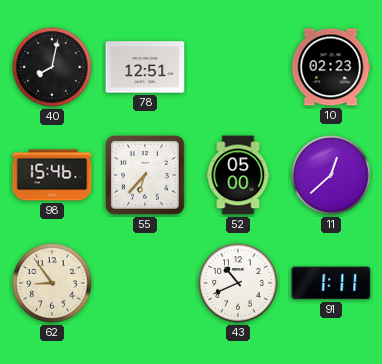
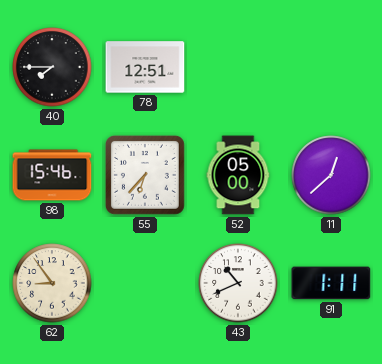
40: 8:02 -> 7:45 (52, 67)
10: 02:23 -> none (331, 67)
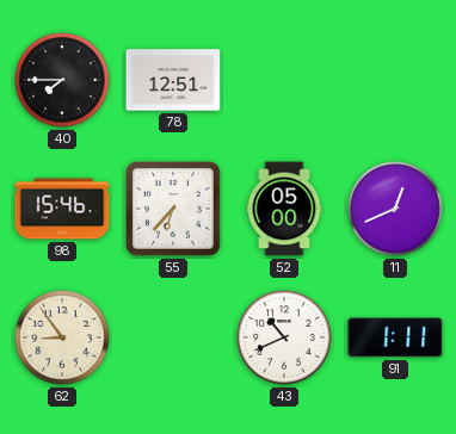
11: 12:38 -> 12:41 (395, 209)
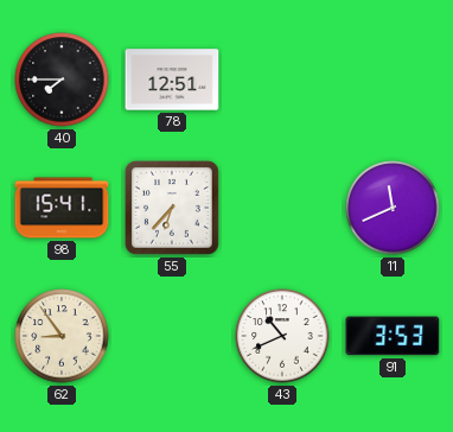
98: 15:46 -> 15:41 (62, 208)
52: 05:00 -> none (284, 209)
11: 12:41 -> 11:41 (393, 208)
91: 1:11 -> 3:53 (393, 336)
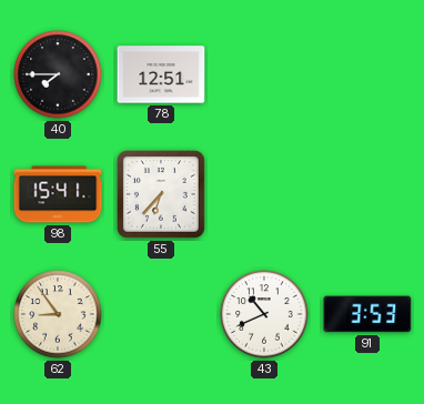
11: 11:41 -> none (393, 208)
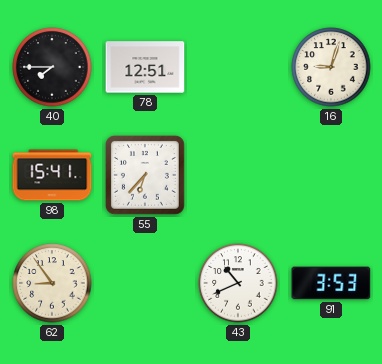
16: none -> 9:03 (331, 67)
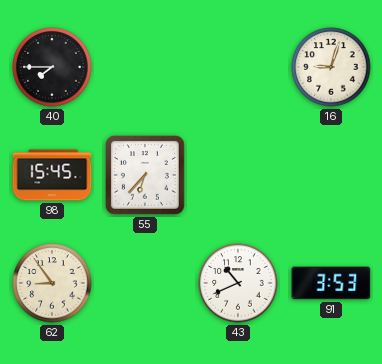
78: 12:51 -> none (145, 67)
98: 15:41 -> 15:45 (52, 175)
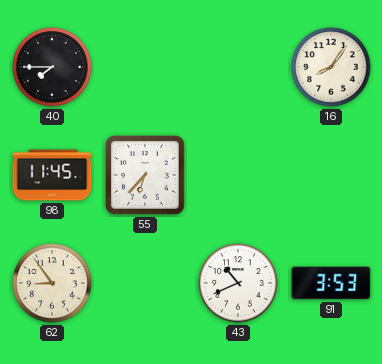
16: 9:03 -> 8:06 (331, 67)
98: 15:45 -> 11:45 (52, 175)
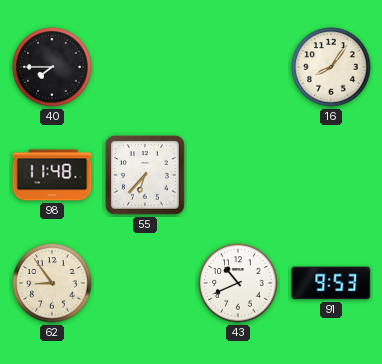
98: 11:45 -> 11:48 (52, 175)
91: 3:53 -> 9:53 (331, 283)
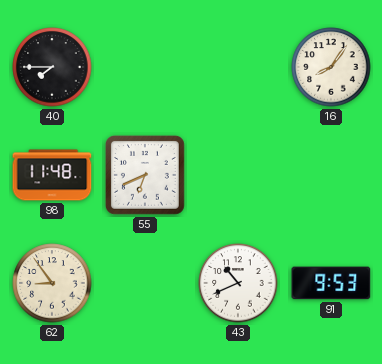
55: 6:37 -> 6:41 (145, 175)
